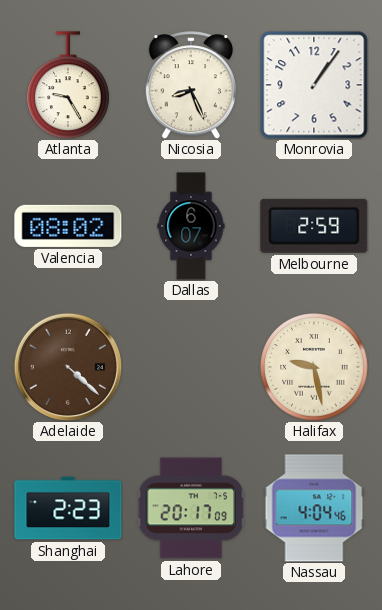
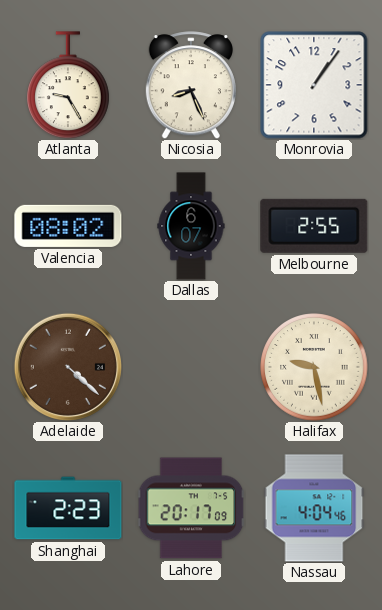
Melbourne: 2:59 -> 2:55 (314, 226)
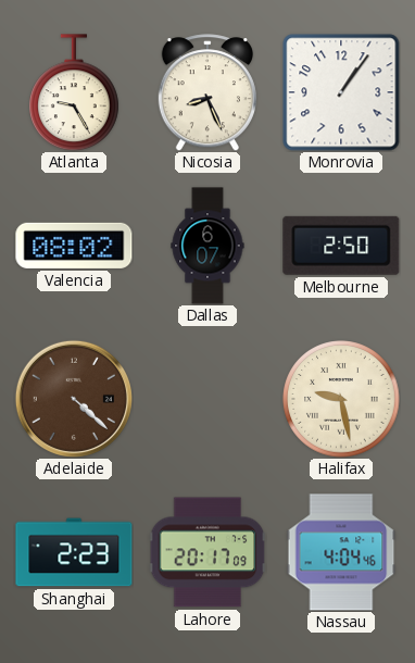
Melbourne: 2:55 -> 2:50 (341, 246)
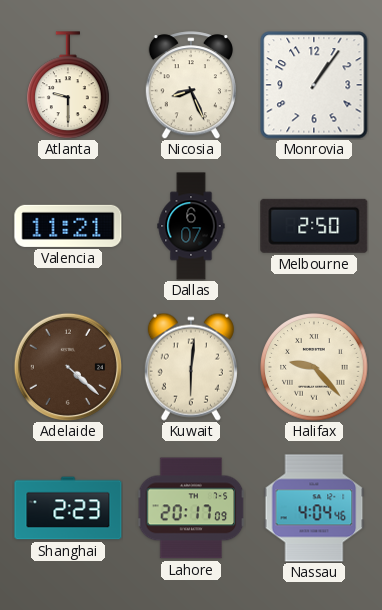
Atlanta: 9:25 -> 9:30 (69, 85)
Valencia: 08:02 -> 11:21 (68, 226)
Kuwait: none -> 6:01 (191, 367)
Halifax: 9:28 -> 9:23 (314, 367)
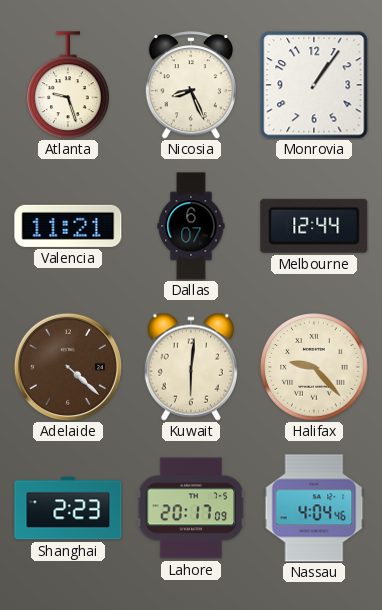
Atlanta: 9:30 -> 9:27 (69, 85)
Melbourne: 2:50 -> 12:44 (314, 226)
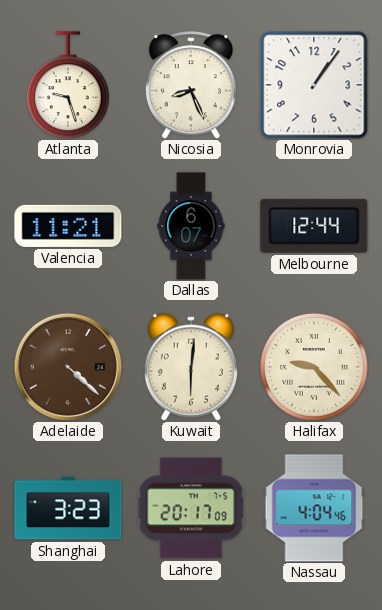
Shanghai: 2:23 -> 3:23 (68, 508)
